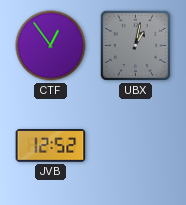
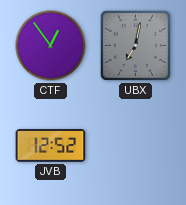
UBX: 1:02 -> 7:02 (135, 45)
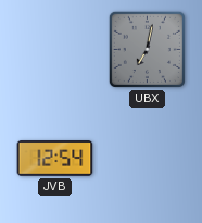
CTF: 12:54 -> none (51, 46)
JVB: 12:52 -> 12:54 (55, 159)
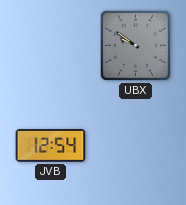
UBX: 7:02 -> 9:51 (135, 45)
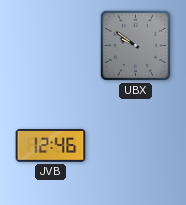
JVB: 12:54 -> 12:46 (51, 146)
